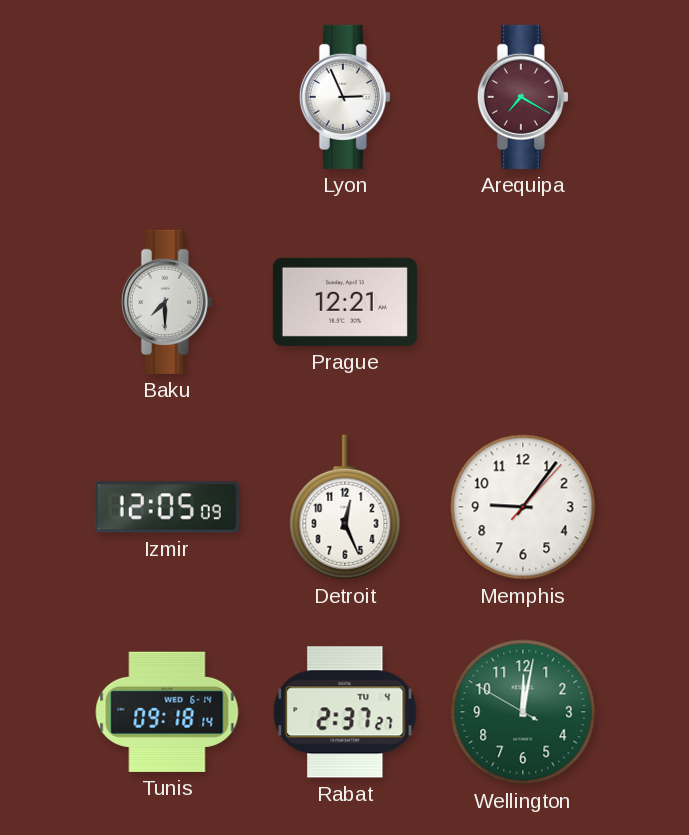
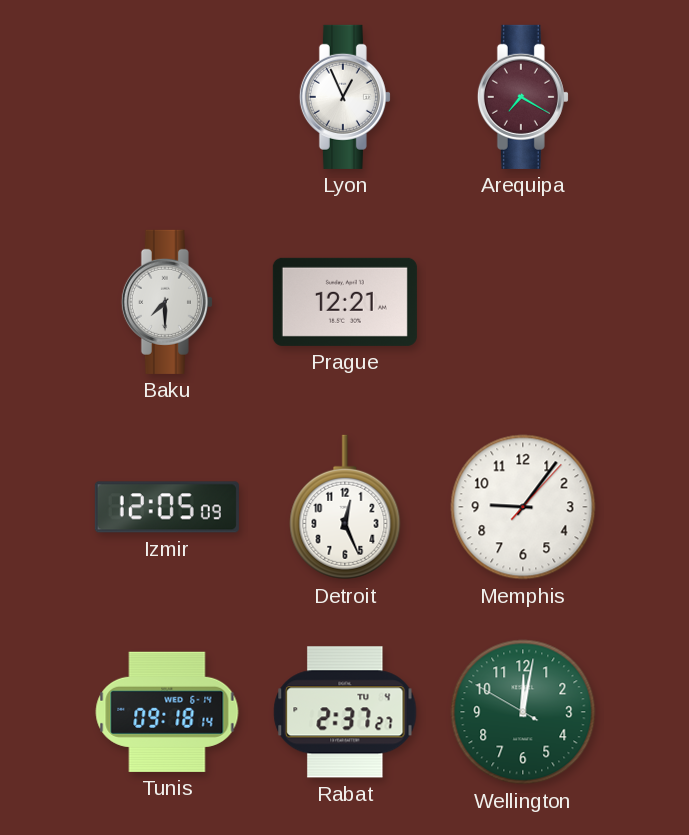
Lyon: 2:56 -> 12:56 (345, 97)
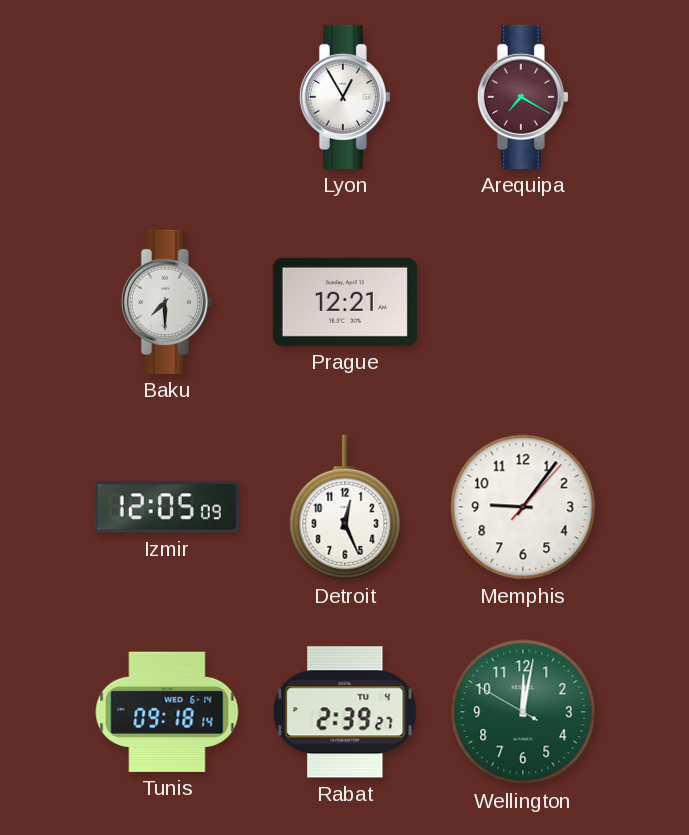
Lyon: 12:56 -> 12:55 (345, 97)
Rabat: 2:37 -> 2:39 (345, 712)
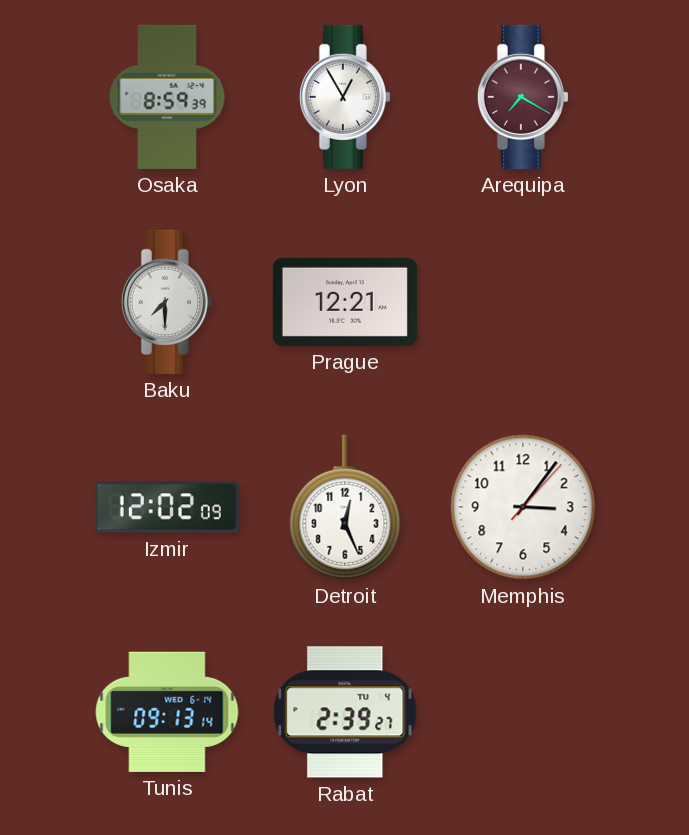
Osaka: none -> 8:59 (167, 97)
Izmir: 12:05 -> 12:02 (167, 507)
Memphis: 9:06 -> 3:06 (523, 507)
Tunis: 09:18 -> 09:13 (167, 712)
Wellington: 12:01 -> none (523, 712)
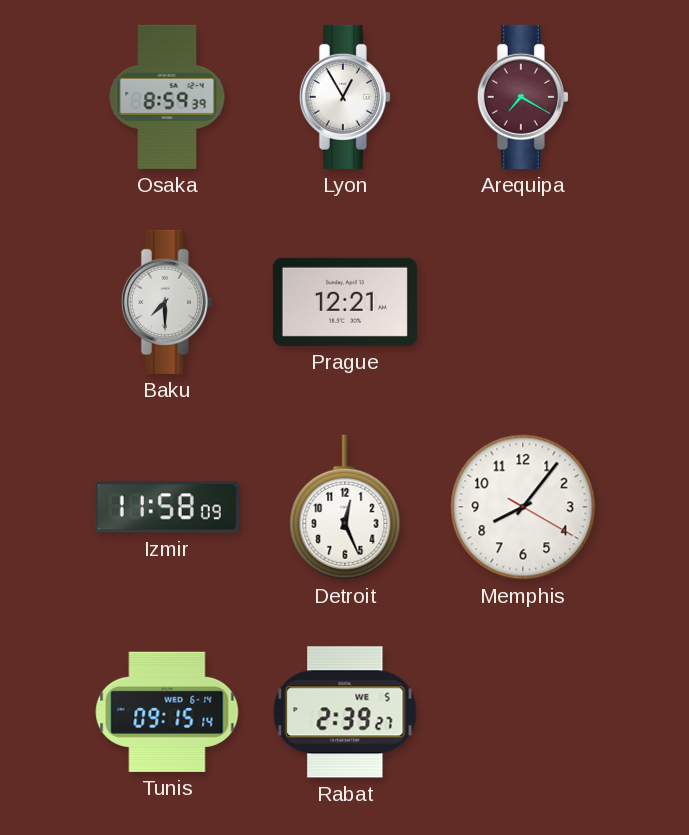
Izmir: 12:02 -> 11:58 (167, 507)
Memphis: 3:06 -> 8:06 (523, 507)
Tunis: 09:13 -> 09:15 (167, 712)
Rabat date: TU 4 -> WE 5 (345, 712)
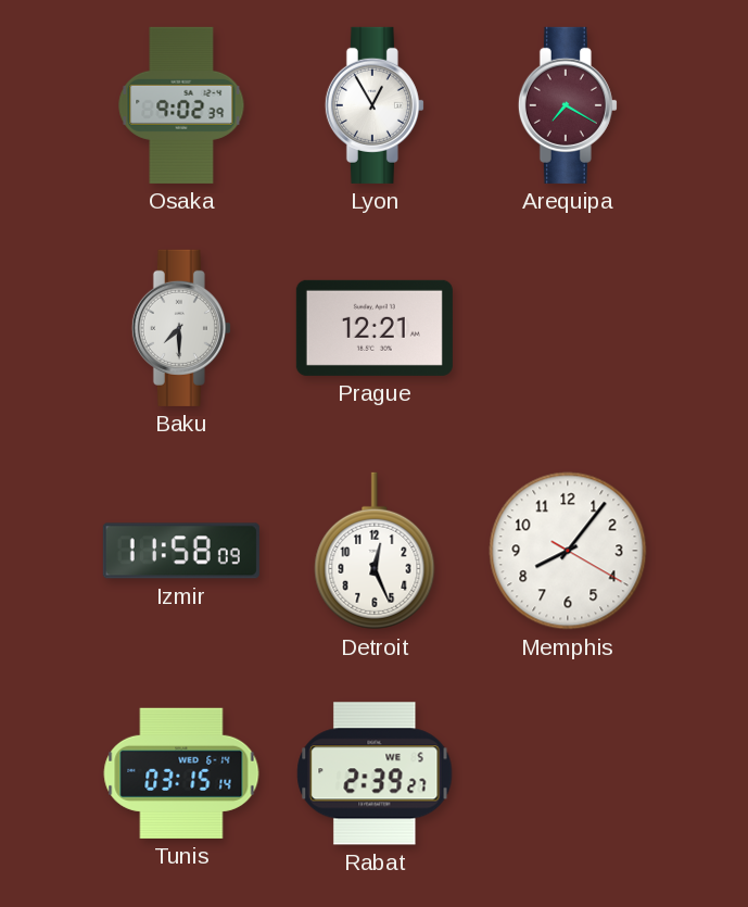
Osaka: 8:59 -> 9:02 (181, 105)
Tunis: 09:15 -> 03:15 (181, 773)
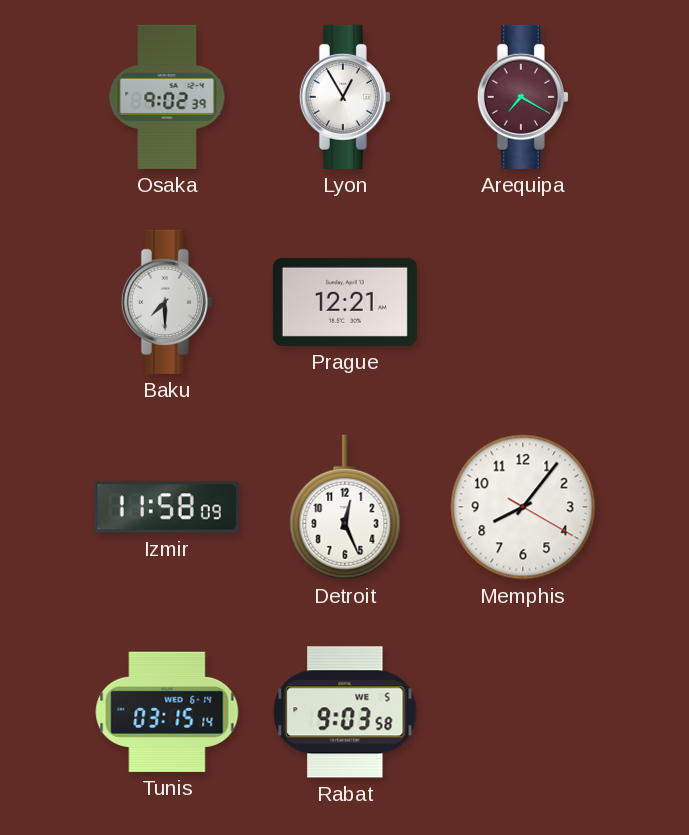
Rabat: 2:39 -> 9:03 (345, 712)
